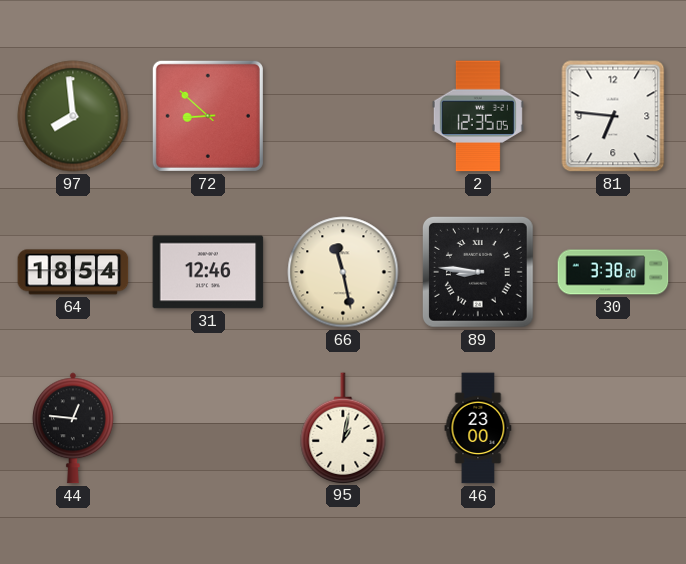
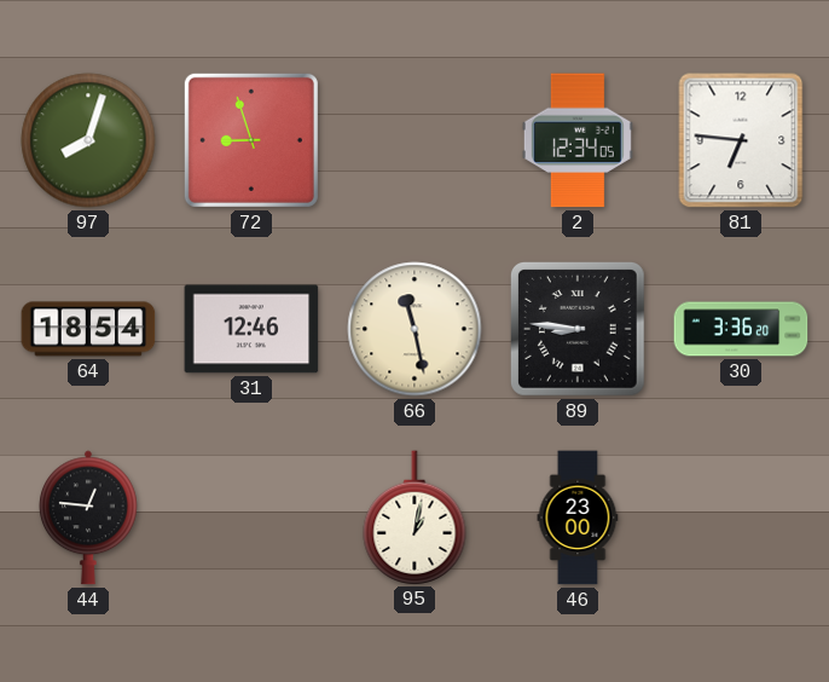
97: 7:59 -> 8:03 (88, 140)
72: 8:52 -> 8:57 (251, 140)
2: 12:35 -> 12:34 (578, 140)
30: 3:38 -> 3:36 (741, 329)
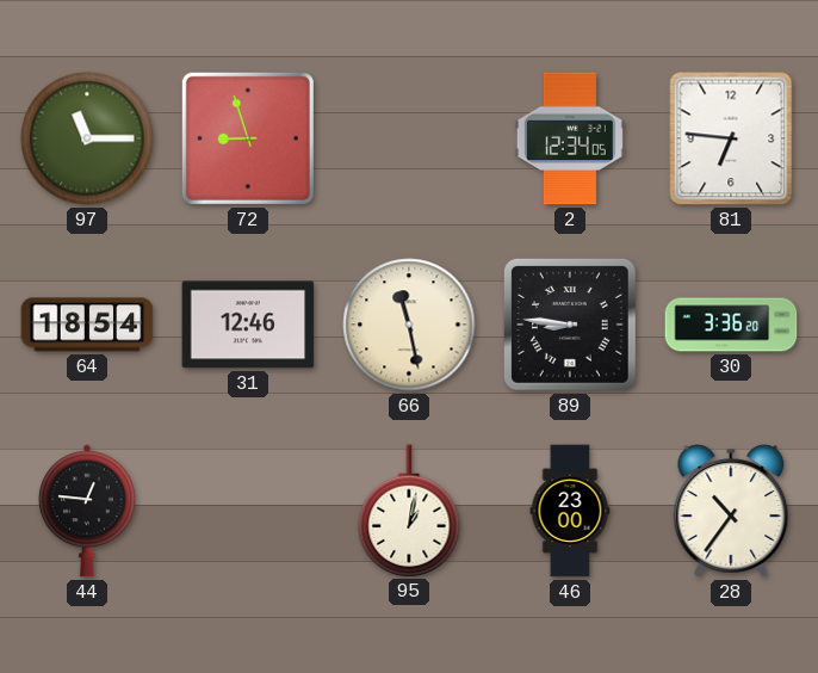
97: 8:03 -> 11:15 (87, 138)
28: none -> 10:36 (731, 511)
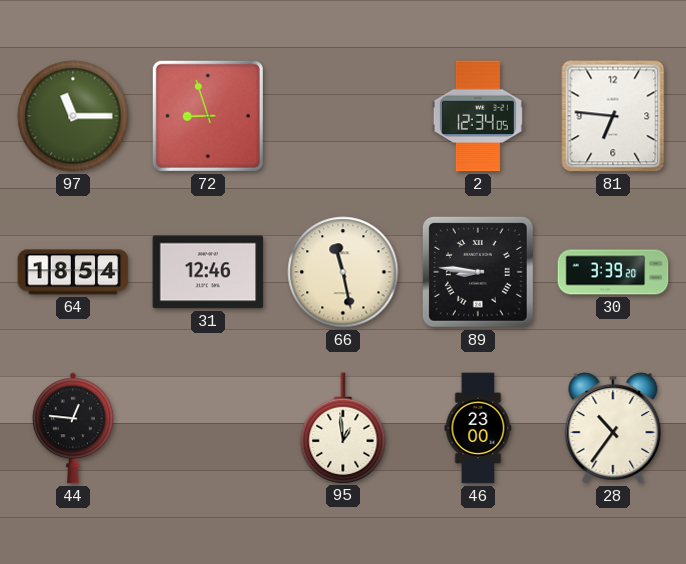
30: 3:36 -> 3:39 (613, 272)
95: 1:02 -> 12:59 (343, 428)
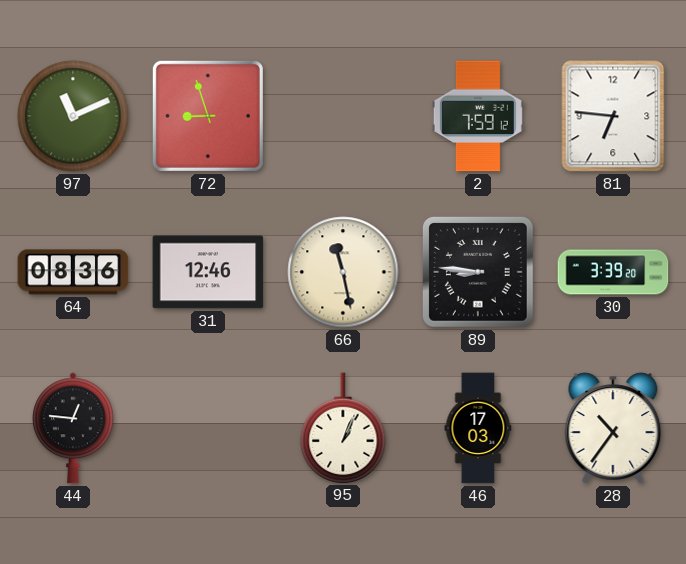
97: 11:15 -> 11:11 (73, 116)
2: 12:34 -> 7:59 (478, 116)
64: 18:54 -> 08:36 (73, 272)
95: 12:59 -> 1:04 (343, 428)
46: 23:00 -> 17:03 (478, 428)
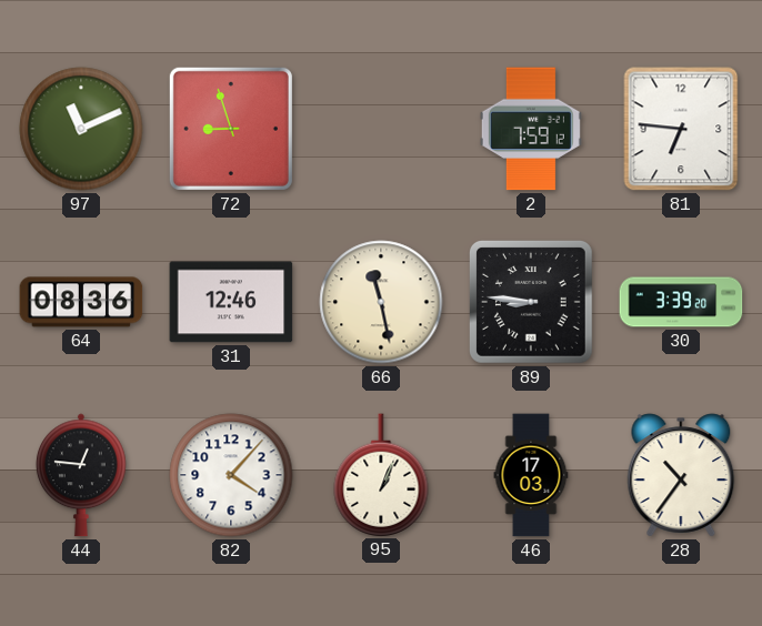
82: none -> 4:07 (231, 475)
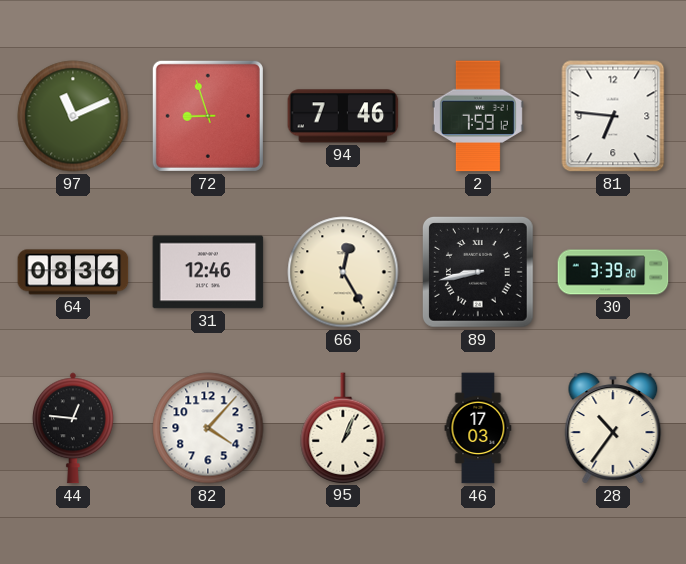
94: none -> 7:46 (343, 116)
66: 11:28 -> 12:25 (343, 272)
89: 8:46 -> 8:43 (478, 272)
